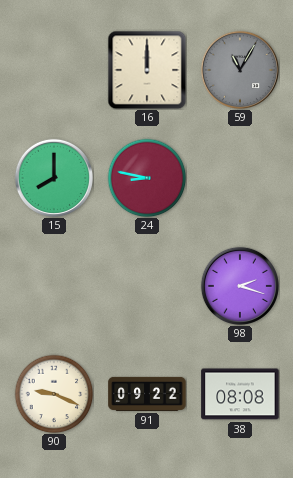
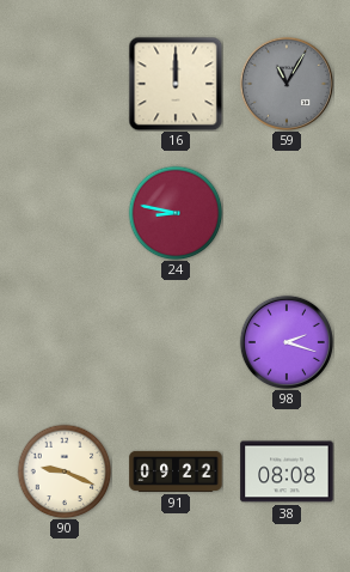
15: 8:00 -> none (54, 178)
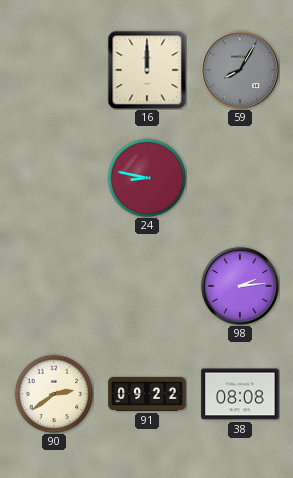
59: 11:05 -> 8:05 (240, 70)
98: 2:18 -> 2:14 (240, 286)
90: 9:19 -> 2:39 (54, 394)
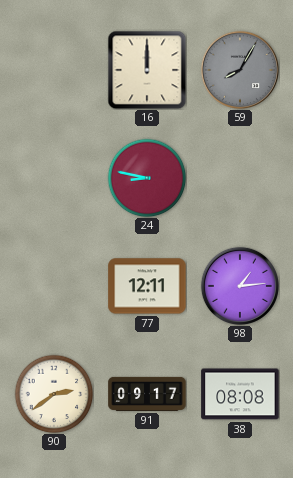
77: none -> 12:11 (147, 286)
98: 2:14 -> 1:14 (240, 286)
91: 09:22 -> 09:17 (147, 394)
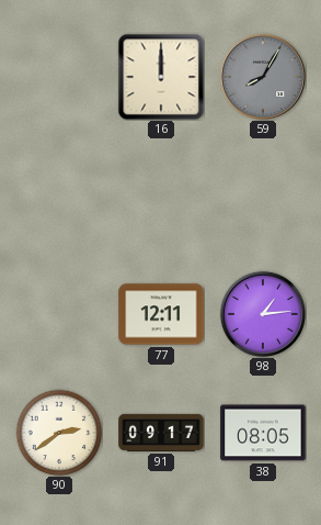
24: 8:47 -> none (147, 178)
38: 08:08 -> 08:05 (263, 433)
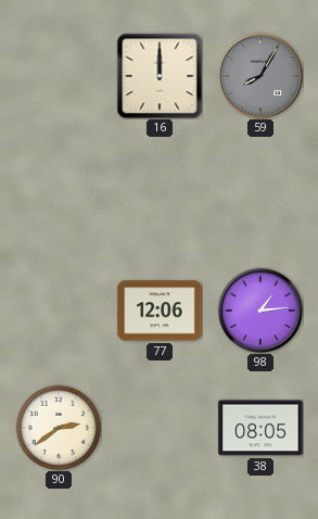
77: 12:11 -> 12:06 (160, 311)
91: 09:17 -> none (161, 433)
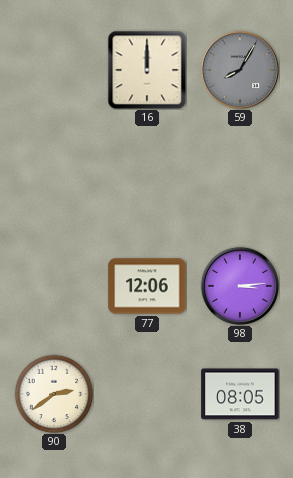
98: 1:14 -> 3:14 (240, 286)
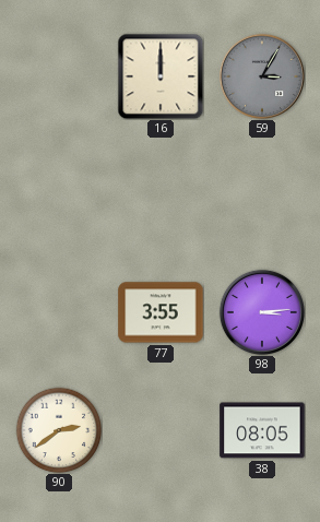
59: 8:05 -> 3:05 (262, 76)
77: 12:06 -> 3:55 (161, 312)
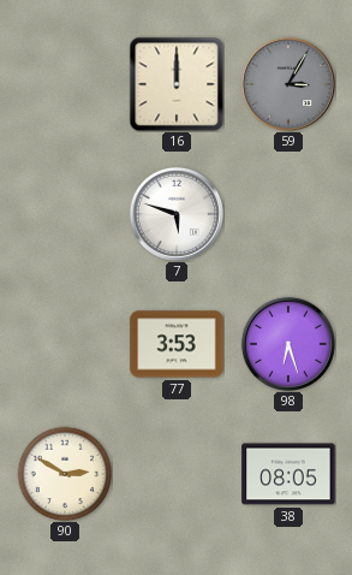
7: none -> 5:48 (177, 214)
77: 3:55 -> 3:53 (177, 344)
98: 3:14 -> 6:27 (288, 344)
90: 2:39 -> 2:50 (65, 474)
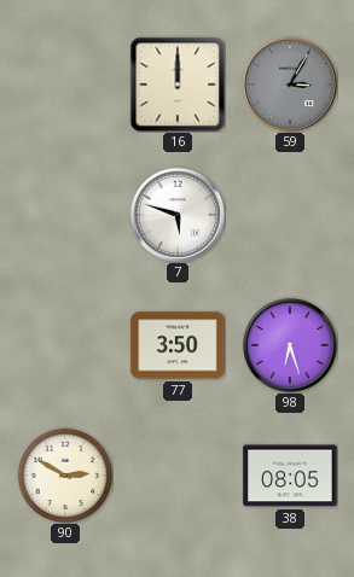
77: 3:53 -> 3:50 (178, 345)
